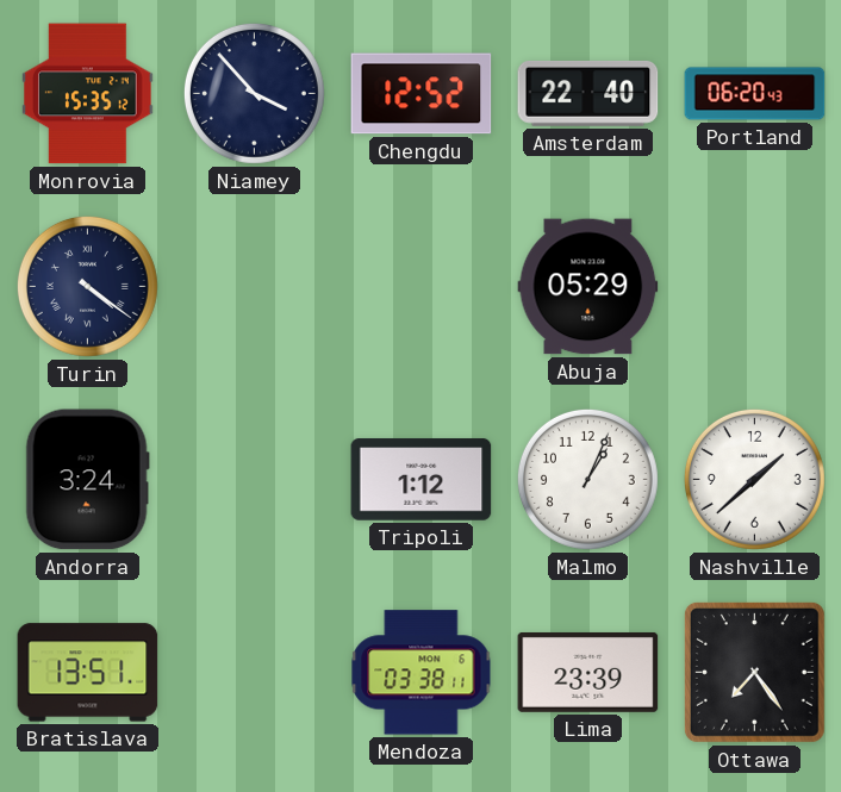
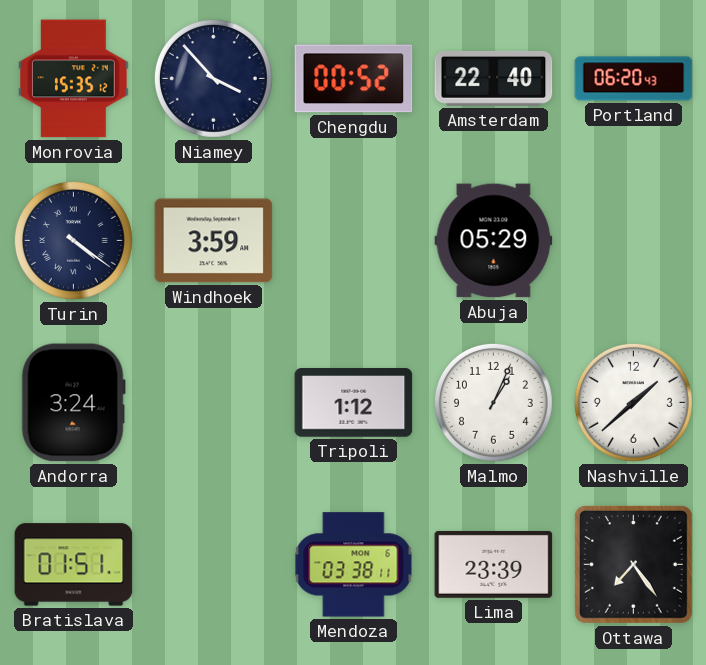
Chengdu: 12:52 -> 00:52 (354, 79)
Windhoek: none -> 3:59 (214, 241)
Bratislava: 13:51 -> 01:51 (74, 565)
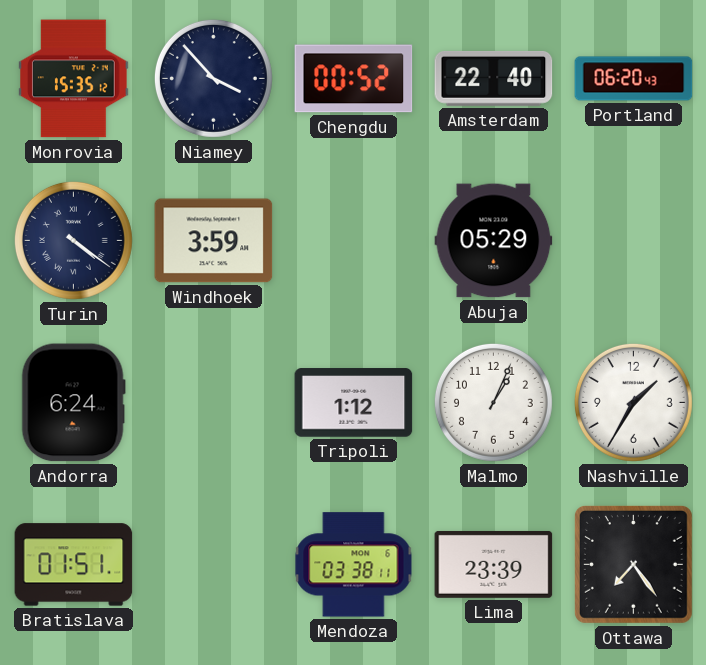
Andorra: 3:24 -> 6:24 (73, 403)
Nashville: 1:38 -> 1:35 (633, 402)
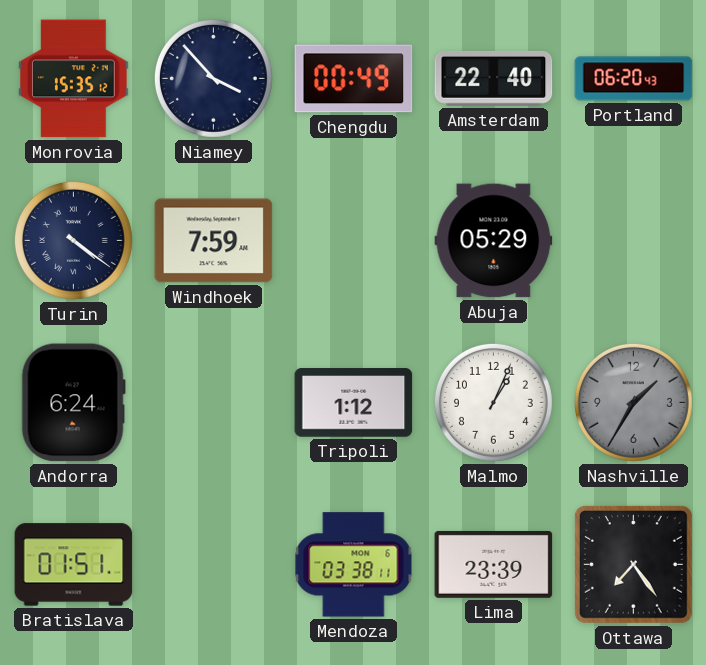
Chengdu: 00:52 -> 00:49 (354, 79)
Windhoek: 3:59 -> 7:59 (214, 241)
Nashville dial: white -> grey (633, 402)
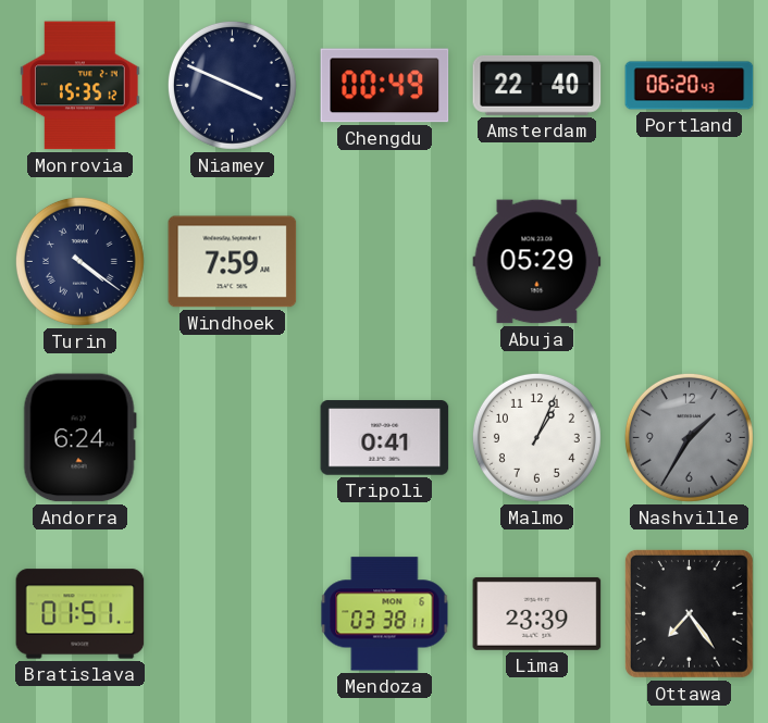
Niamey: 3:53 -> 3:49 (232, 85)
Tripoli: 1:12 -> 0:41 (385, 438)
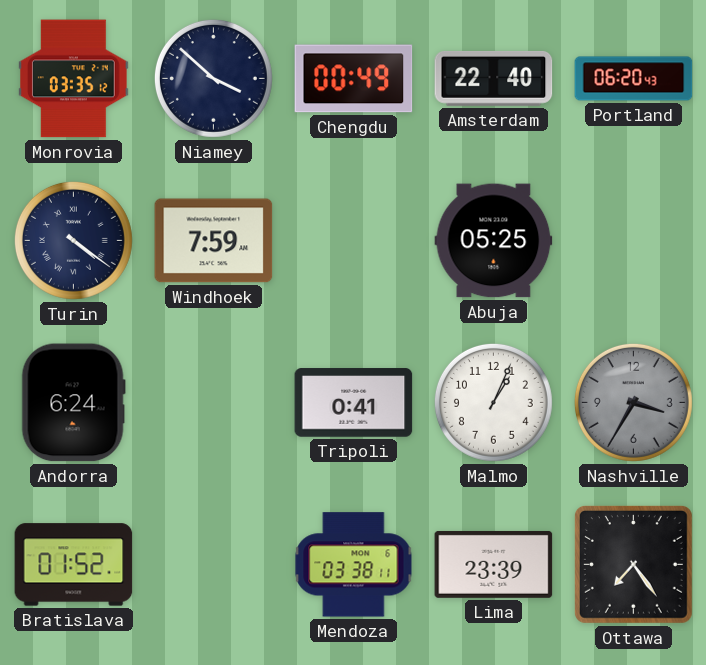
Monrovia: 15:35 -> 03:35 (74, 79)
Niamey: 3:49 -> 3:52 (213, 78)
Abuja: 05:29 -> 05:25 (494, 241)
Nashville: 1:35 -> 3:35 (633, 402)
Bratislava: 01:51 -> 01:52 (74, 565)
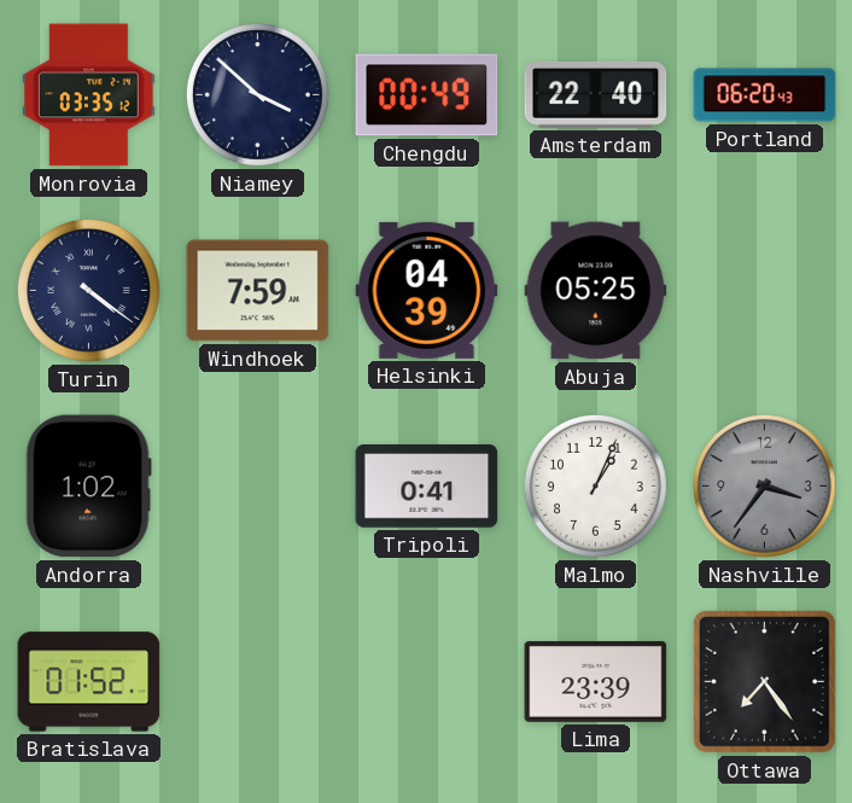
Helsinki: none -> 04:39 (427, 290)
Andorra: 6:24 -> 1:02 (88, 487)
Nashville: 3:35 -> 3:36 (764, 485)
Mendoza: 03:38 -> none (354, 565)
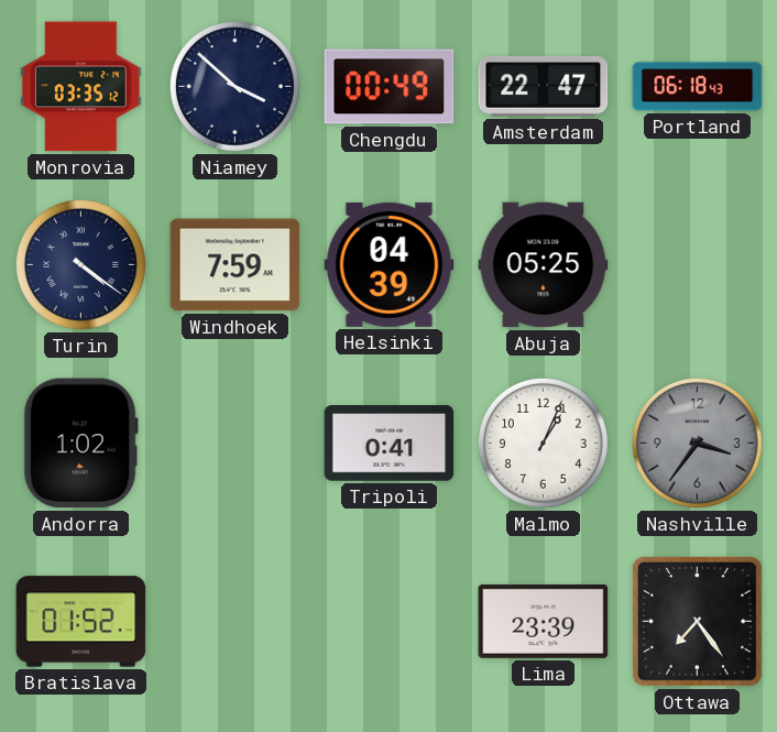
Amsterdam: 22:40 -> 22:47 (544, 86)
Portland: 06:20 -> 06:18 (698, 87)
